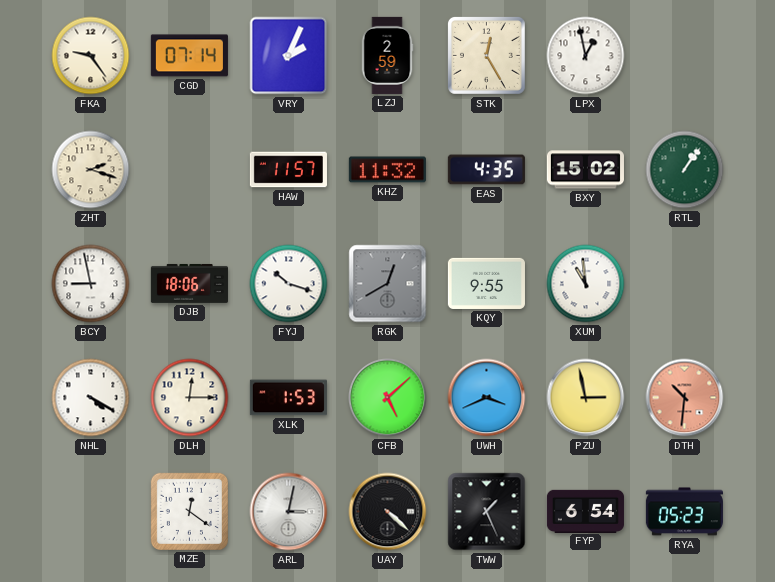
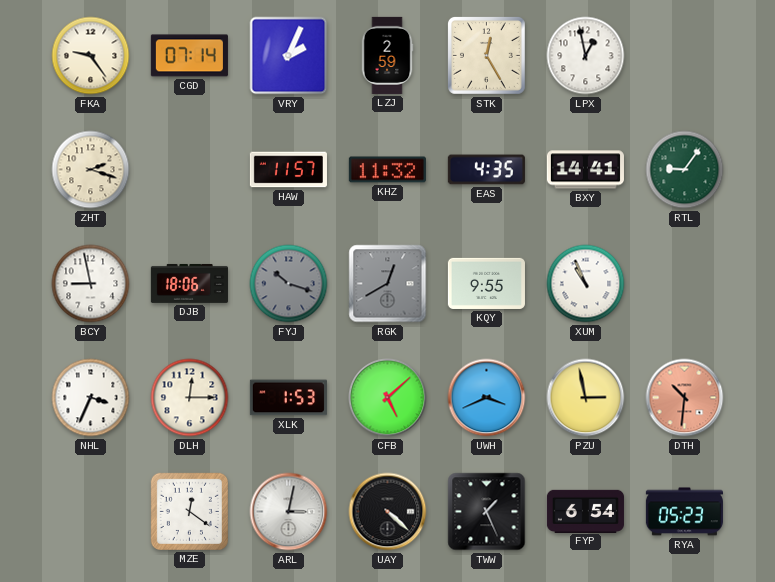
BXY: 15:02 -> 14:41 (585, 170)
RTL: 1:06 -> 9:06 (685, 170)
FYJ dial: white -> grey (289, 284)
XUM: 10:59 -> 10:56 (586, 284)
NHL: 4:20 -> 3:34 (91, 398)
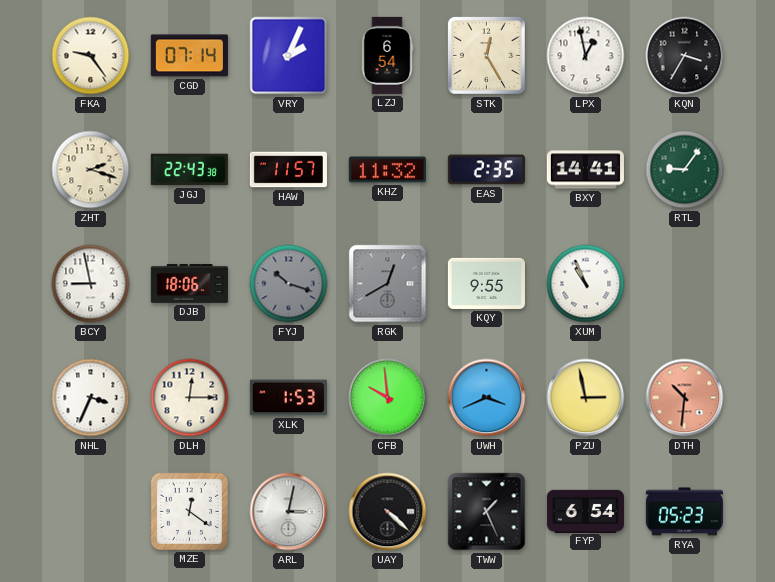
LZJ: 2:59 -> 6:54 (387, 55)
KQN: none -> 3:35 (685, 56)
JGJ: none -> 22:43 (189, 170)
EAS: 4:35 -> 2:35 (486, 170)
CFB: 5:08 -> 9:59 (388, 398)
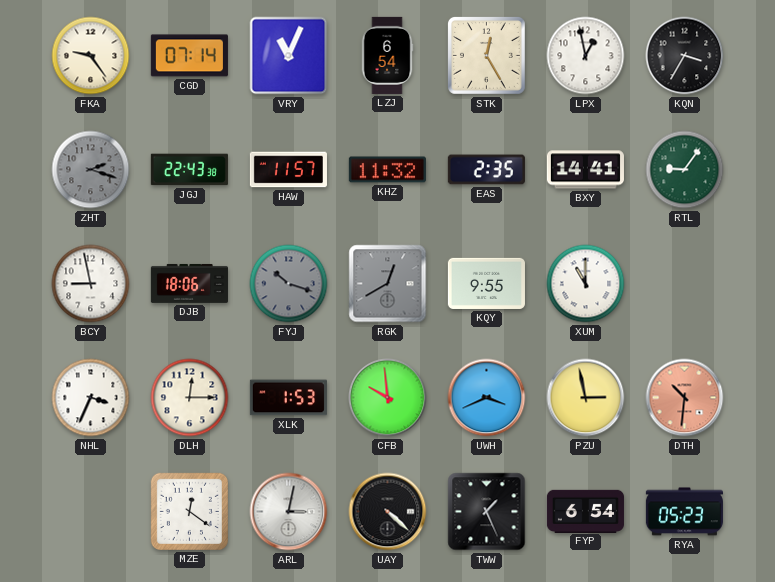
VRY: 2:04 -> 11:04 (289, 56)
ZHT dial: cream -> grey (91, 170)
XUM: 10:56 -> 11:00 (586, 284)
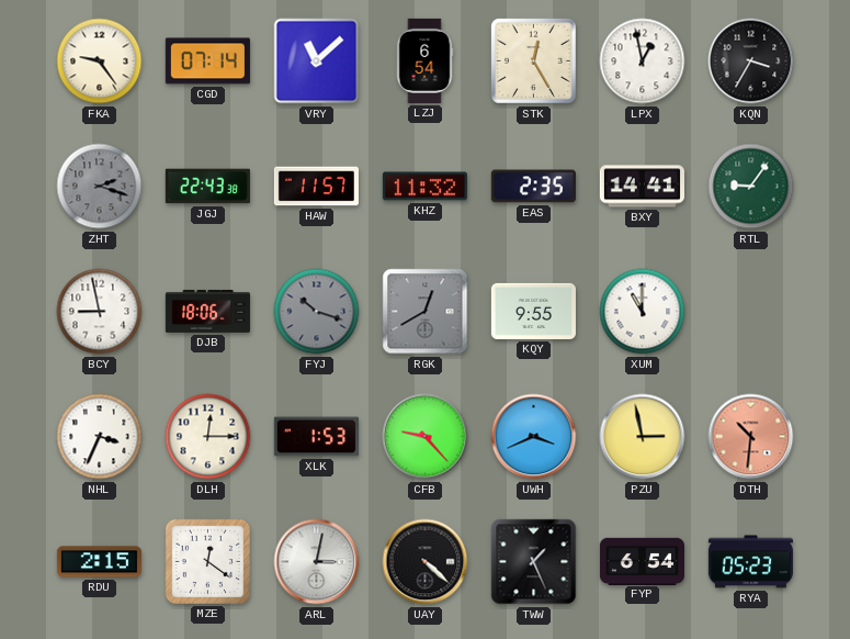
VRY: 11:04 -> 11:08 (317, 61)
CFB: 9:59 -> 9:23 (426, 437)
RDU: none -> 2:15 (99, 562)
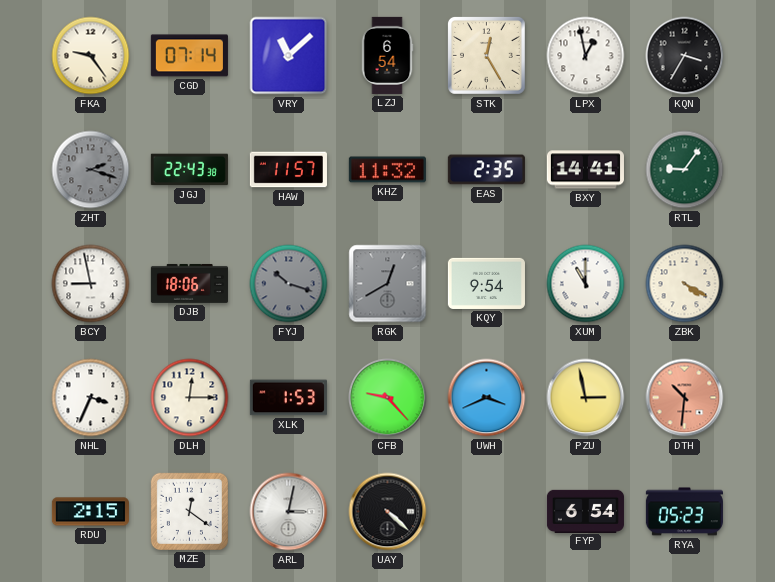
KQY: 9:55 -> 9:54 (486, 283)
ZBK: none -> 4:20 (685, 284)
TWW: 1:26 -> none (534, 562)
